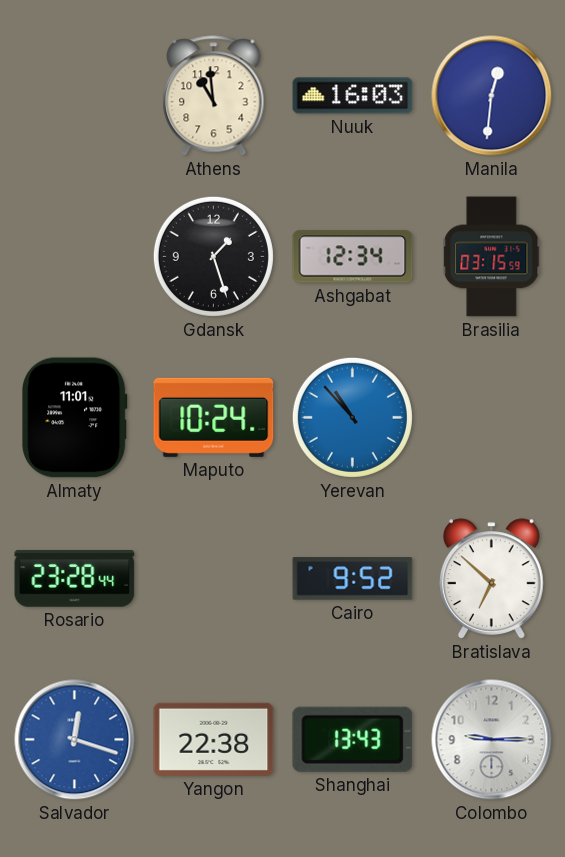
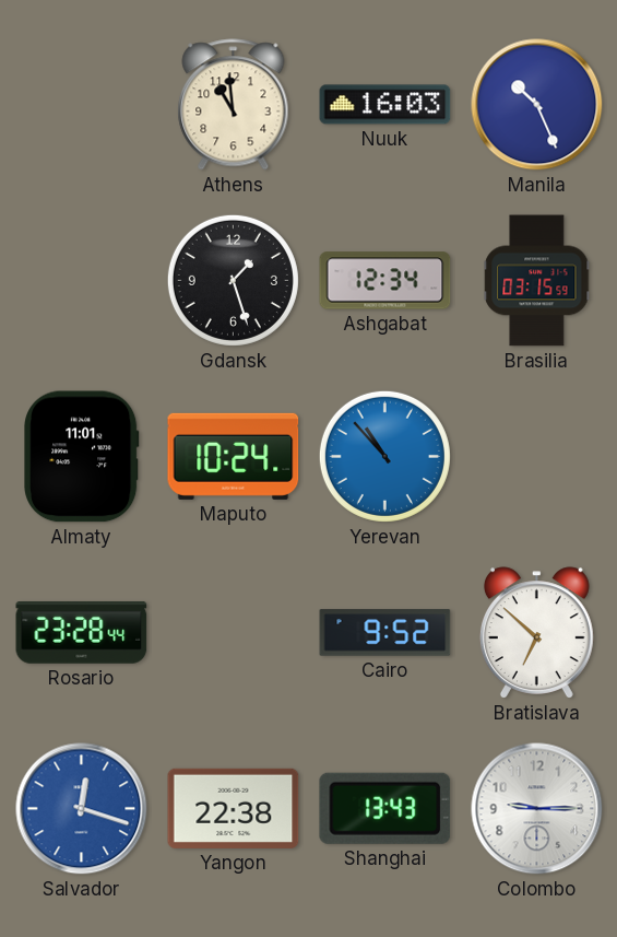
Manila: 12:31 -> 10:26 (537, 105)
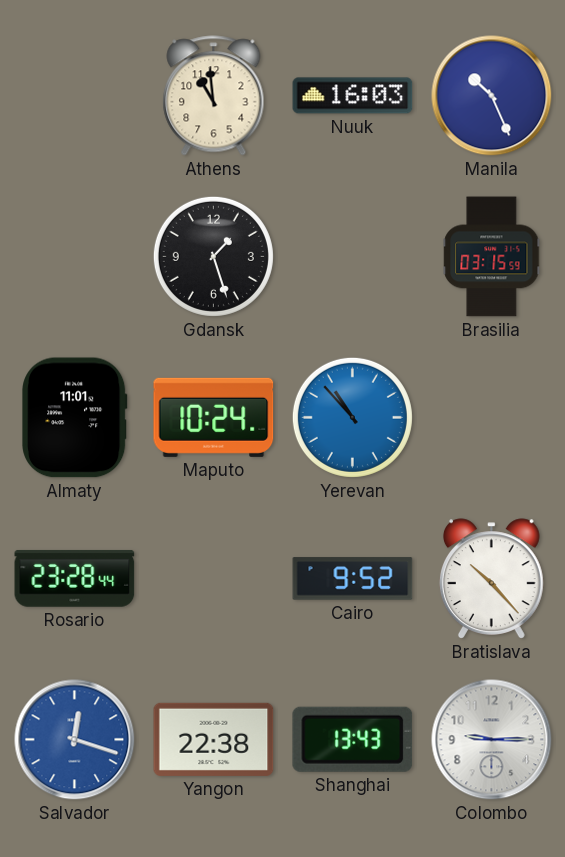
Ashgabat: 12:34 -> none (385, 281)
Bratislava: 6:52 -> 10:23 (491, 579)
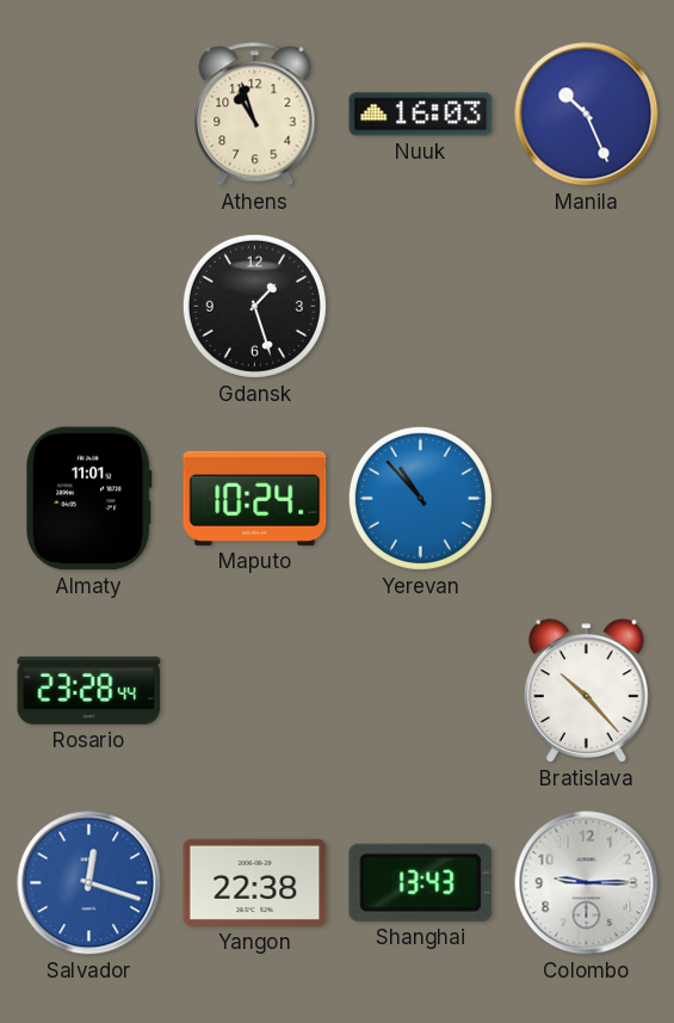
Athens: 10:59 -> 10:57 (255, 115)
Brasilia: 03:15 -> none (492, 257)
Cairo: 9:52 -> none (353, 579)
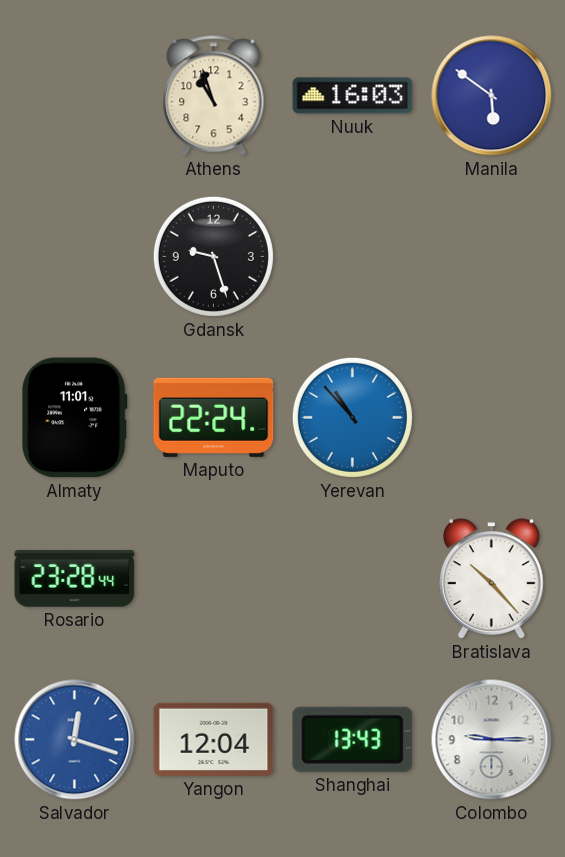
Manila: 10:26 -> 5:51 (492, 96)
Gdansk: 1:27 -> 9:27 (213, 256)
Maputo: 10:24 -> 22:24 (214, 417)
Yangon: 22:38 -> 12:04 (214, 739)
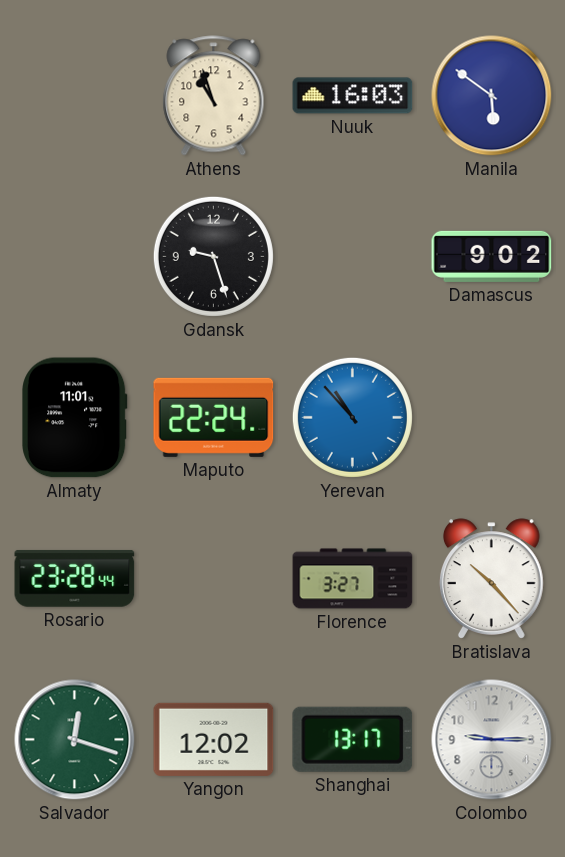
Damascus: none -> 9:02 (492, 256)
Florence: none -> 3:27 (353, 579)
Salvador dial: blue -> green (75, 740)
Yangon: 12:04 -> 12:02 (214, 739)
Shanghai: 13:43 -> 13:17 (353, 739)
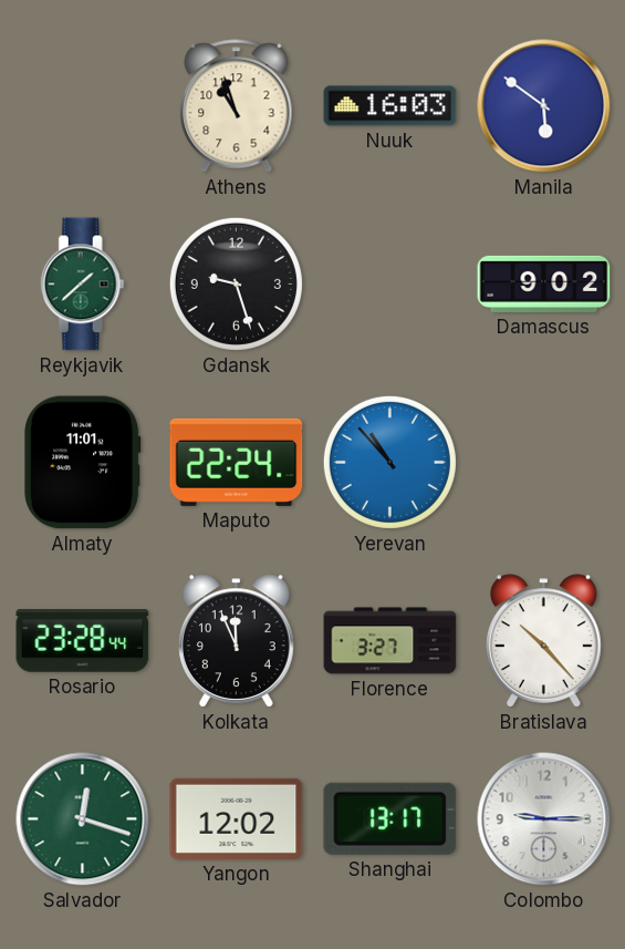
Reykjavik: none -> 1:38 (82, 285)
Kolkata: none -> 11:56 (236, 641)
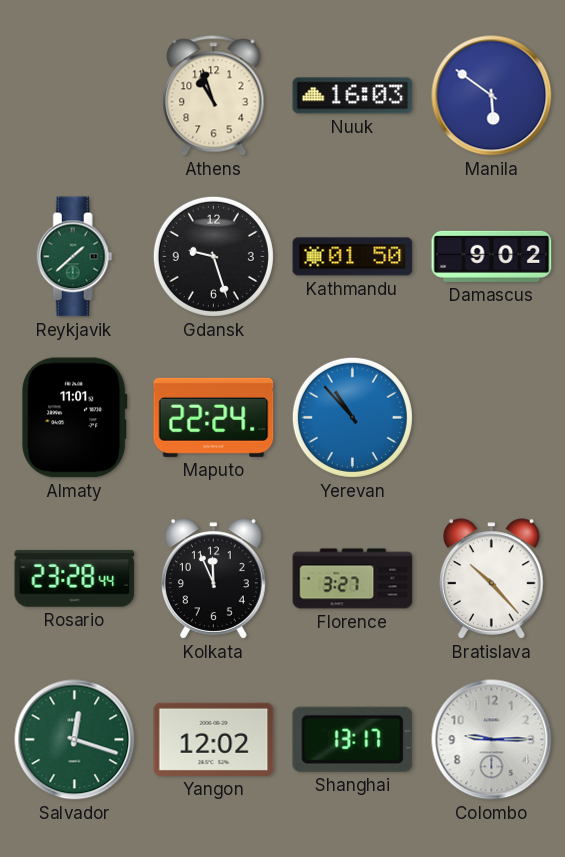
Kathmandu: none -> 01:50 (353, 257)
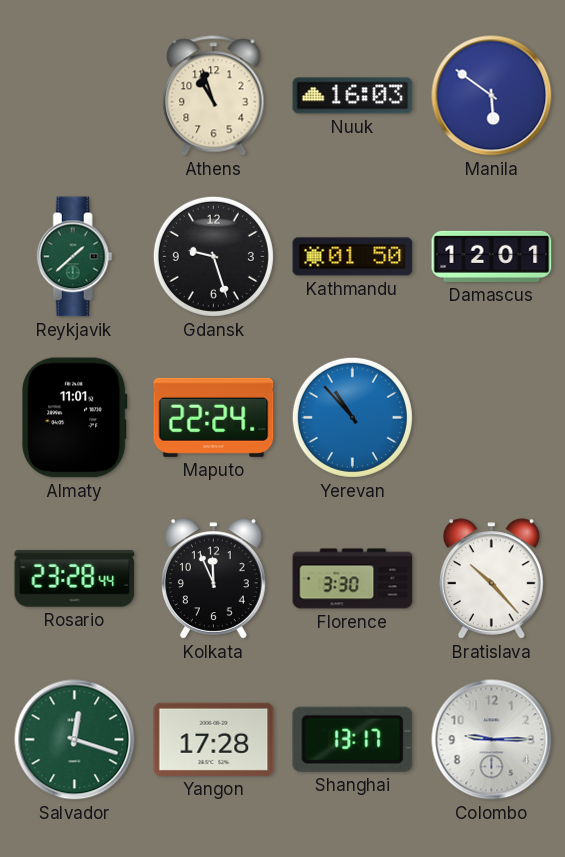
Damascus: 9:02 -> 12:01 (492, 256)
Florence: 3:27 -> 3:30 (353, 579)
Yangon: 12:02 -> 17:28 (214, 739)
